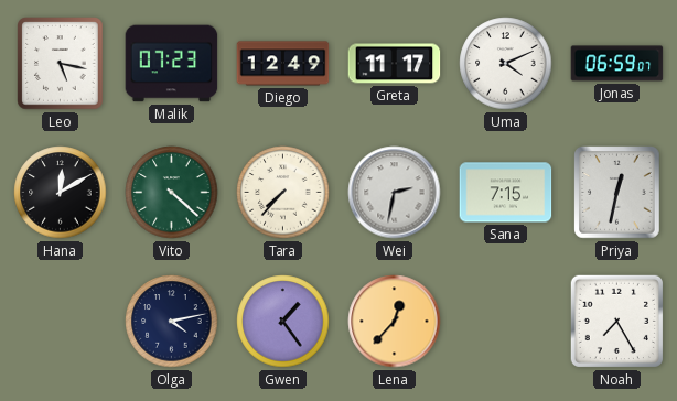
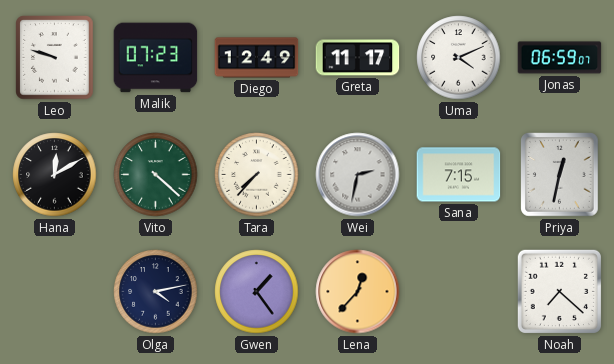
Leo: 5:17 -> 9:48 (55, 58)
Noah: 7:25 -> 7:22 (559, 291)
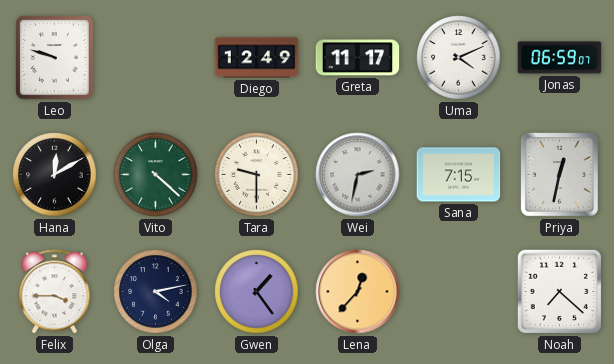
Malik: 07:23 -> none (156, 58)
Tara: 7:37 -> 9:30 (257, 175)
Felix: none -> 3:45 (55, 292)
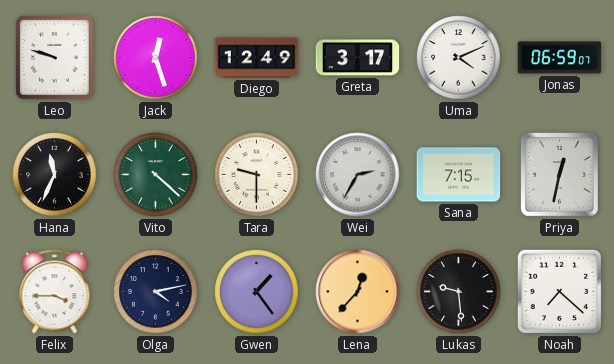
Jack: none -> 12:27 (156, 58)
Greta: 11:17 -> 3:17 (358, 58)
Hana: 12:10 -> 11:34 (55, 175)
Wei: 2:32 -> 2:35 (358, 175)
Lukas: none -> 9:29 (459, 292)
